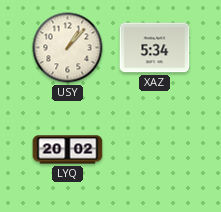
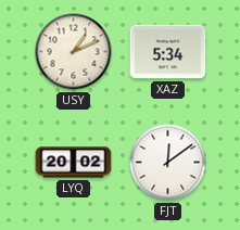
USY: 1:07 -> 1:11 (74, 52)
FJT: none -> 12:09 (168, 163)
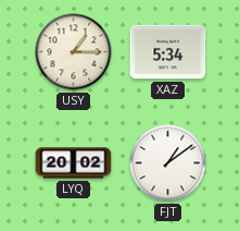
USY: 1:11 -> 1:15 (74, 52)
FJT: 12:09 -> 1:09 (168, 163)
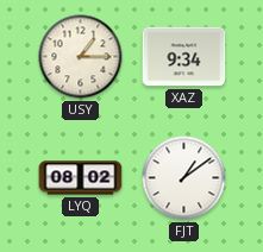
XAZ: 5:34 -> 9:34 (184, 57)
LYQ: 20:02 -> 08:02 (81, 178)
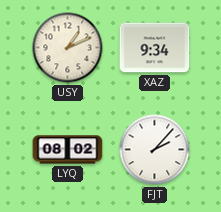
USY: 1:15 -> 1:11 (68, 48)
FJT: 1:09 -> 2:07 (155, 150)
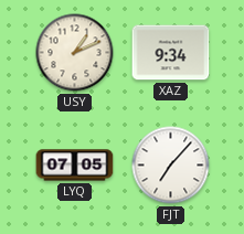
LYQ: 08:02 -> 07:05 (75, 166)
FJT: 2:07 -> 7:07 (171, 166)
